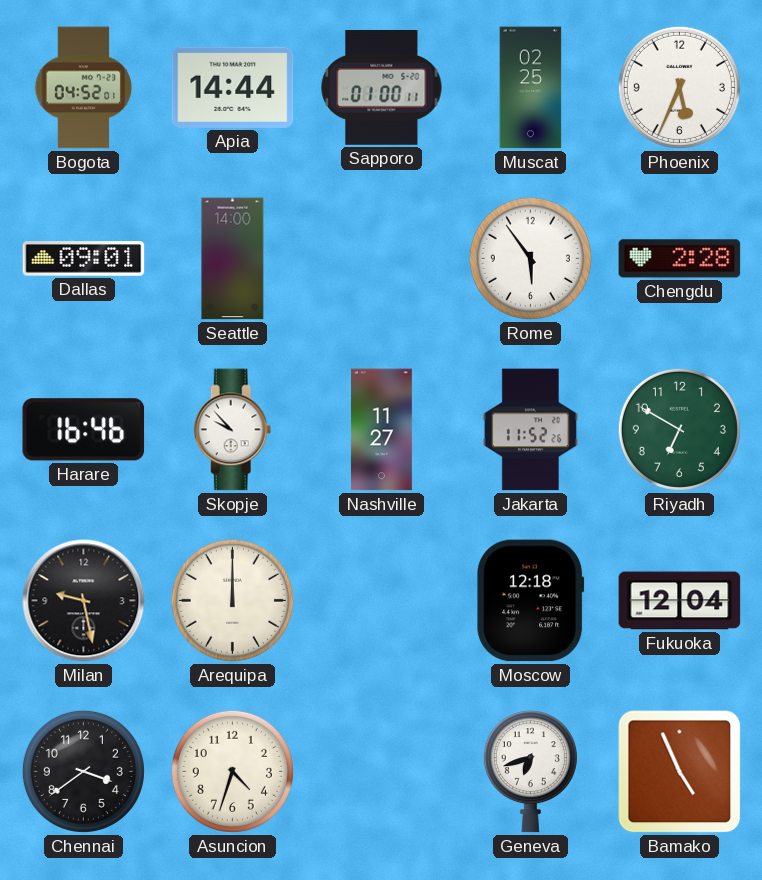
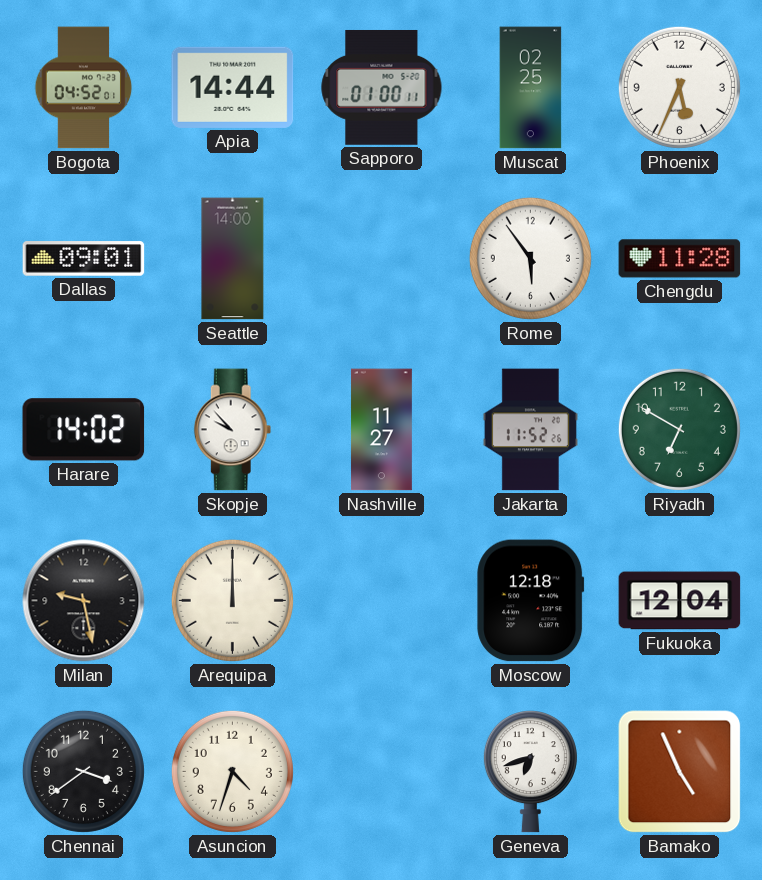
Chengdu: 2:28 -> 11:28 (680, 259)
Harare: 16:46 -> 14:02 (84, 430)
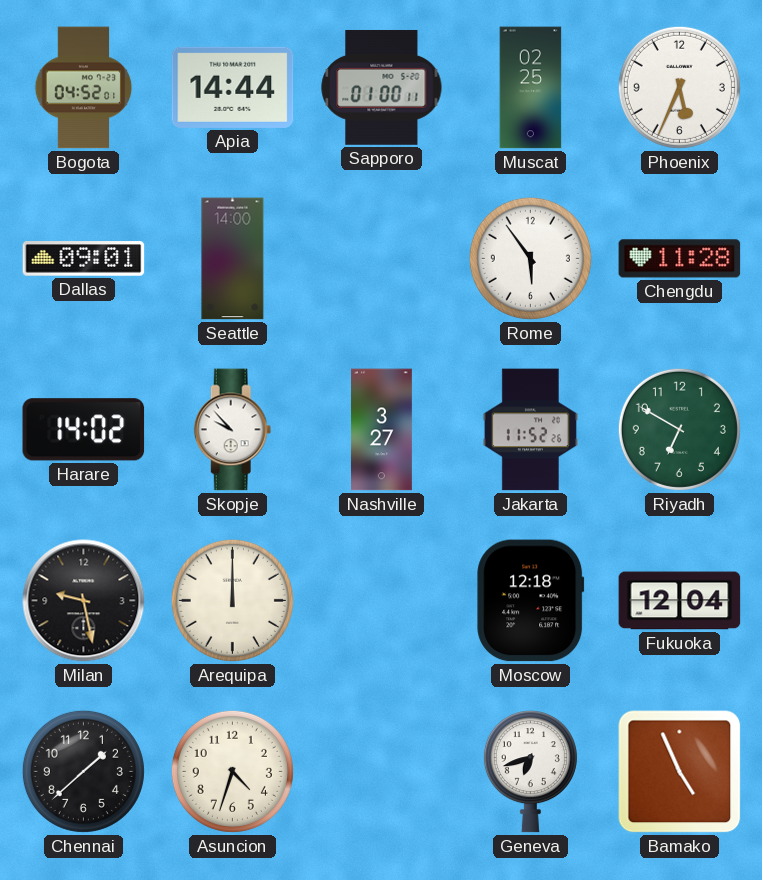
Nashville: 11:27 -> 3:27 (381, 430)
Chennai: 3:39 -> 1:38 (83, 771)
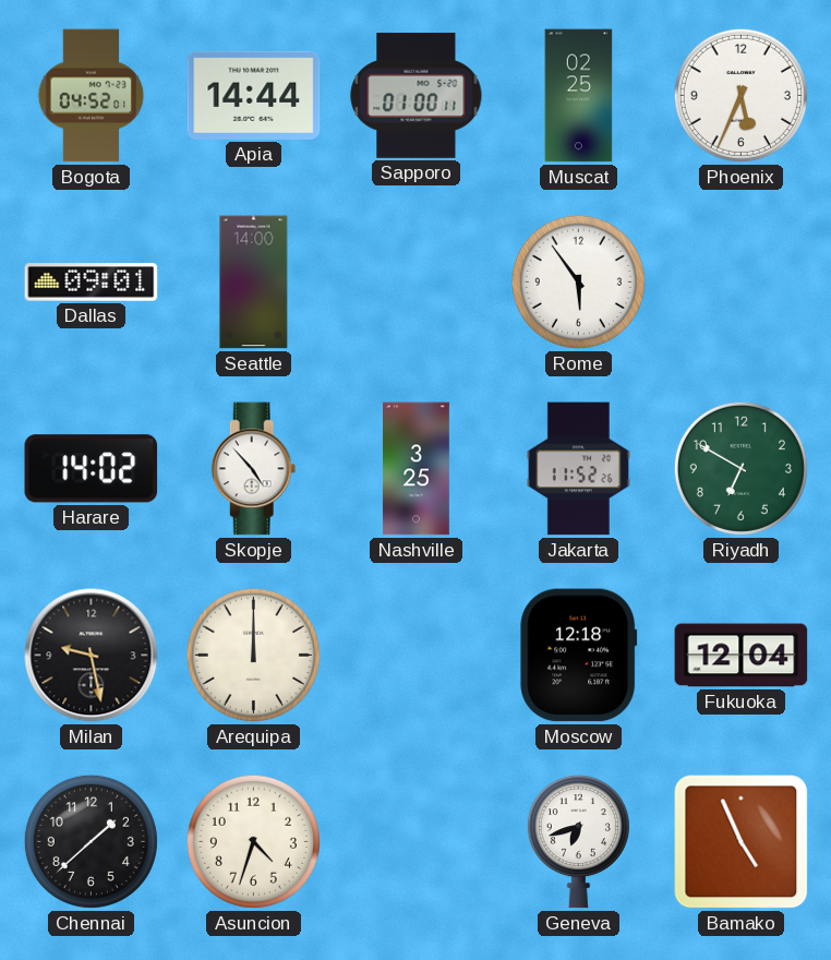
Chengdu: 11:28 -> none (680, 259)
Skopje: 9:53 -> 4:53 (254, 469)
Nashville: 3:27 -> 3:25 (415, 469)
